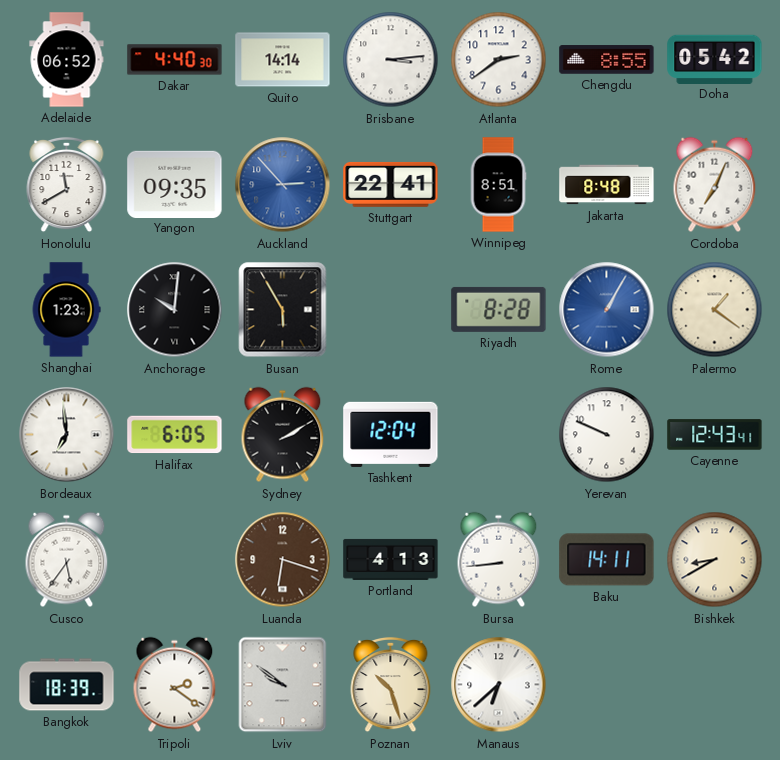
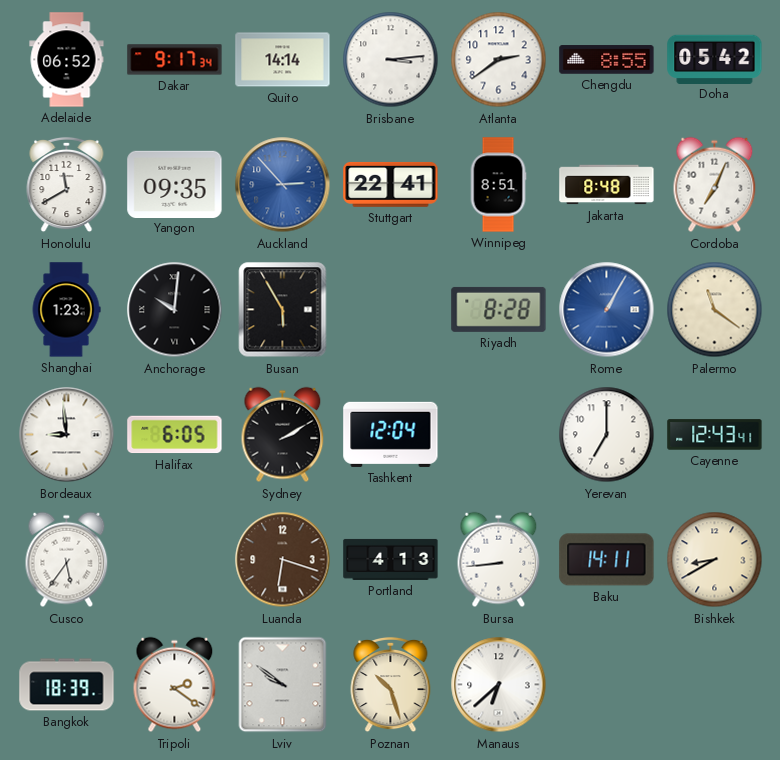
Dakar: 4:40 -> 9:17 (175, 60)
Palermo: 1:21 -> 11:21 (715, 310)
Bordeaux: 6:59 -> 8:59 (67, 435)
Yerevan: 9:49 -> 7:00 (607, 435)
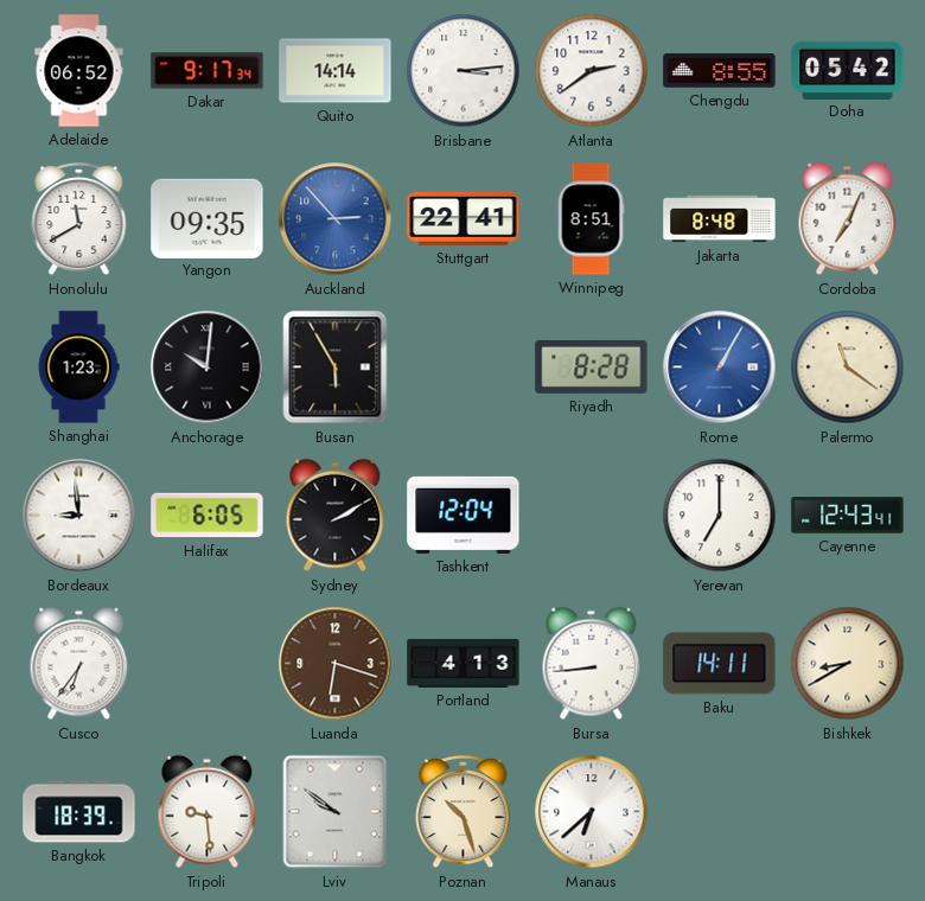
Cusco: 5:36 -> 6:36 (79, 664)
Tripoli: 2:21 -> 9:29 (208, 812)
